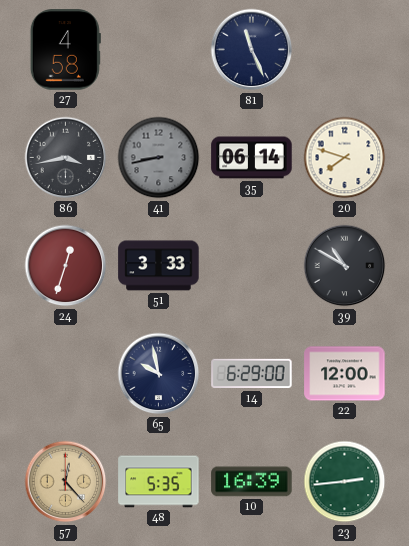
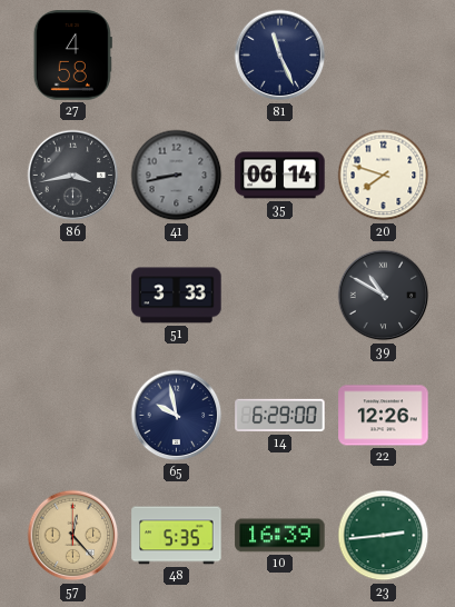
24: 12:33 -> none (66, 266)
22: 12:00 -> 12:26 (384, 416)
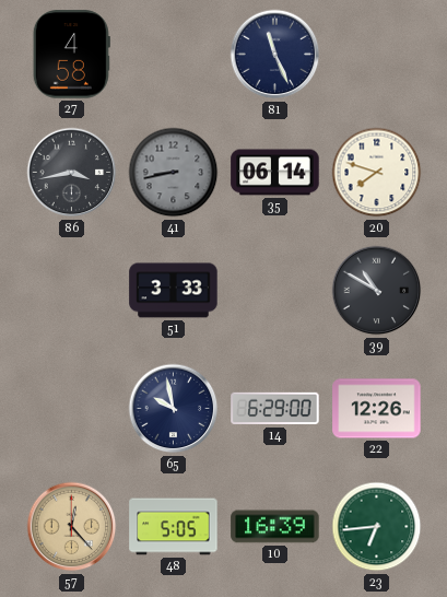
48: 5:35 -> 5:05 (174, 527)
23: 2:44 -> 6:44 (377, 527)
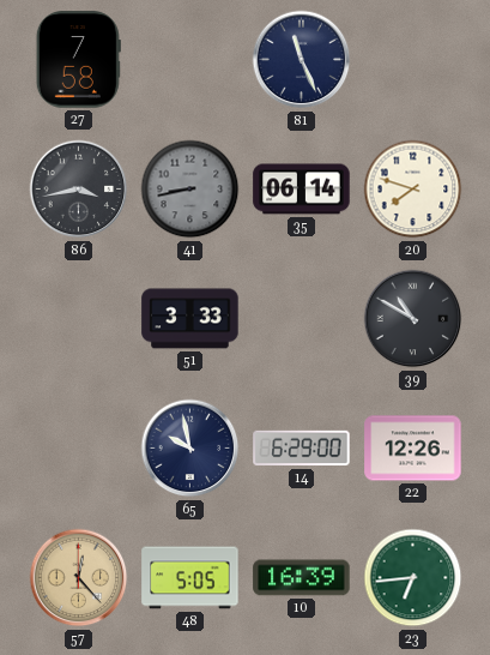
27: 4:58 -> 7:58 (78, 60)
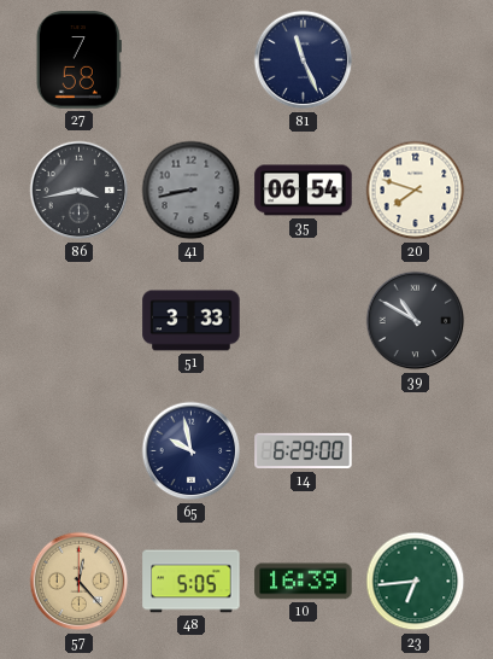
35: 06:14 -> 06:54 (304, 191)
22: 12:26 -> none (413, 449)
